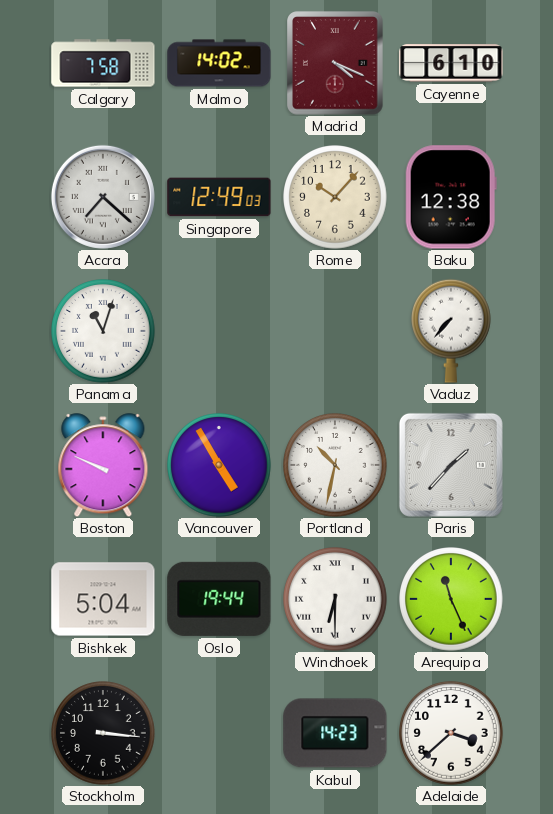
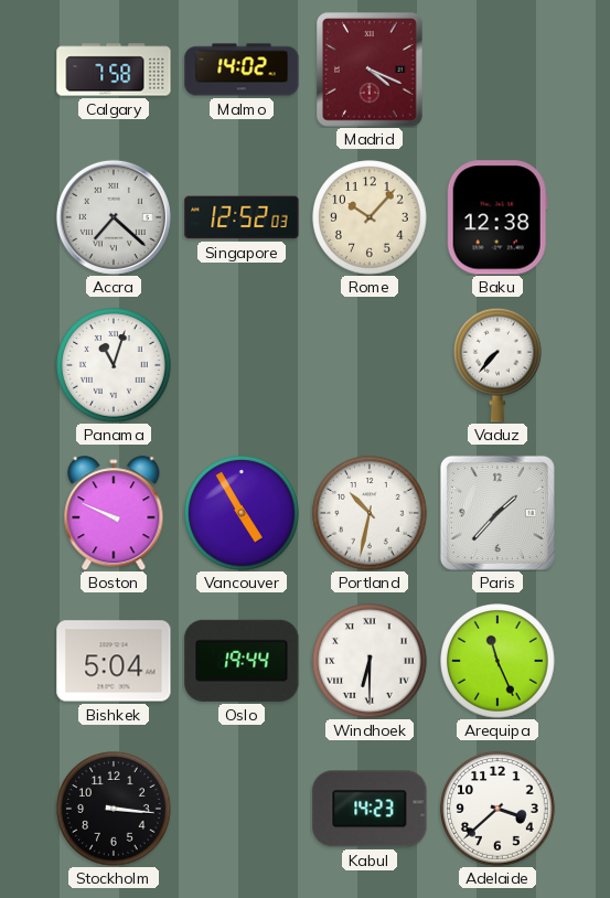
Cayenne: 6:10 -> none (451, 63)
Singapore: 12:49 -> 12:52 (242, 217)
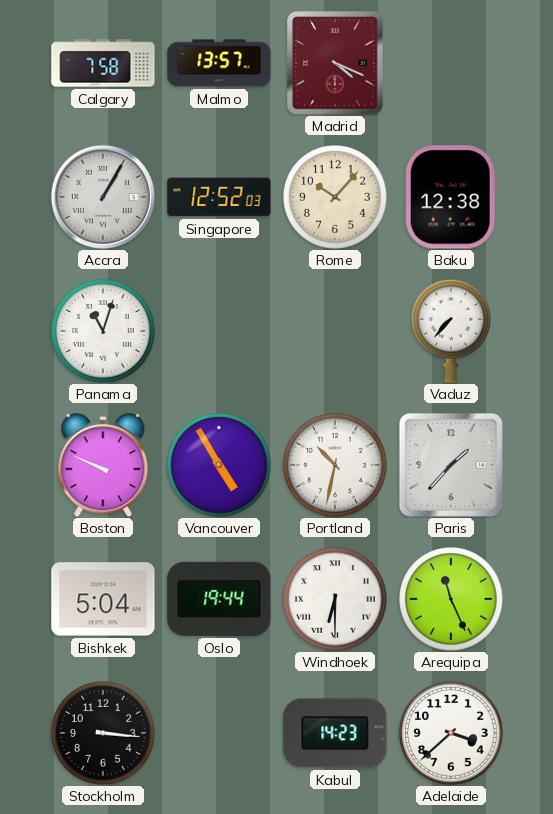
Malmo: 14:02 -> 13:57 (219, 63)
Accra: 7:22 -> 1:05 (103, 197)
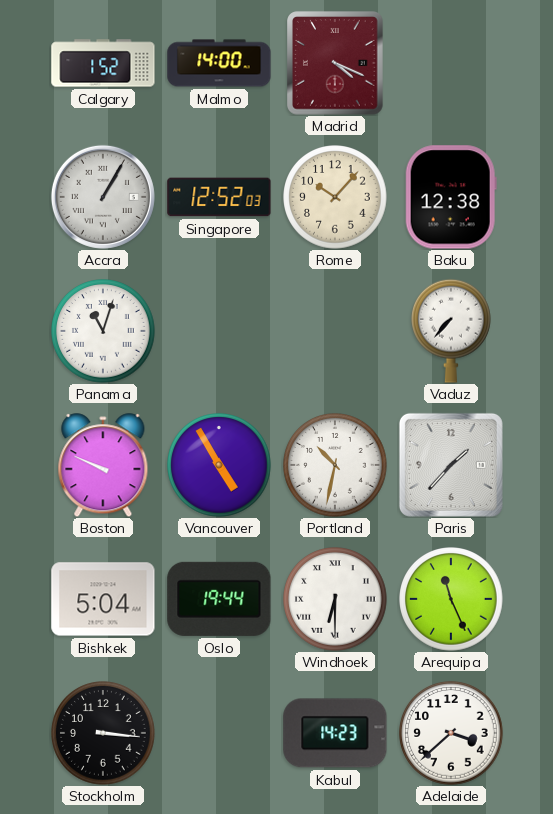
Calgary: 7:58 -> 1:52 (103, 63)
Malmo: 13:57 -> 14:00 (219, 63)
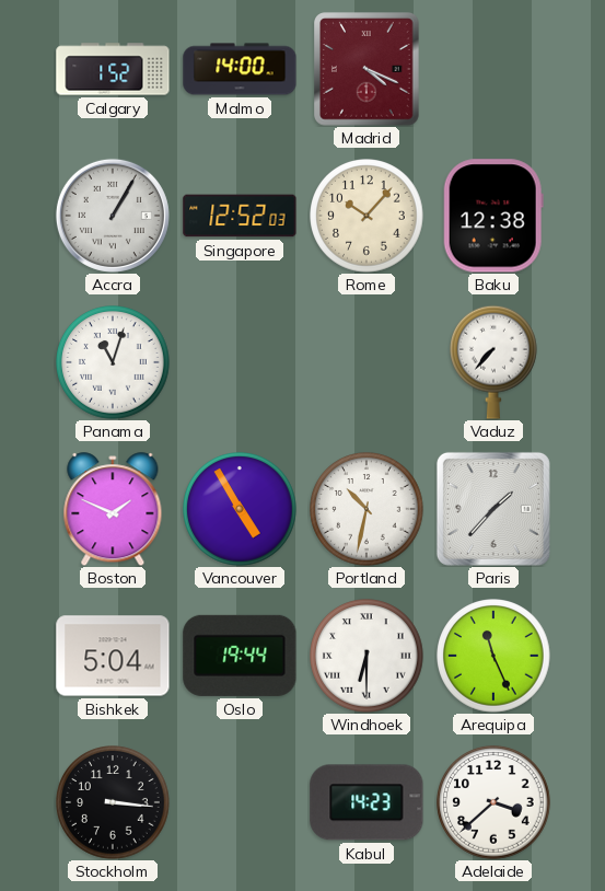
Boston: 9:49 -> 1:49 (113, 509)
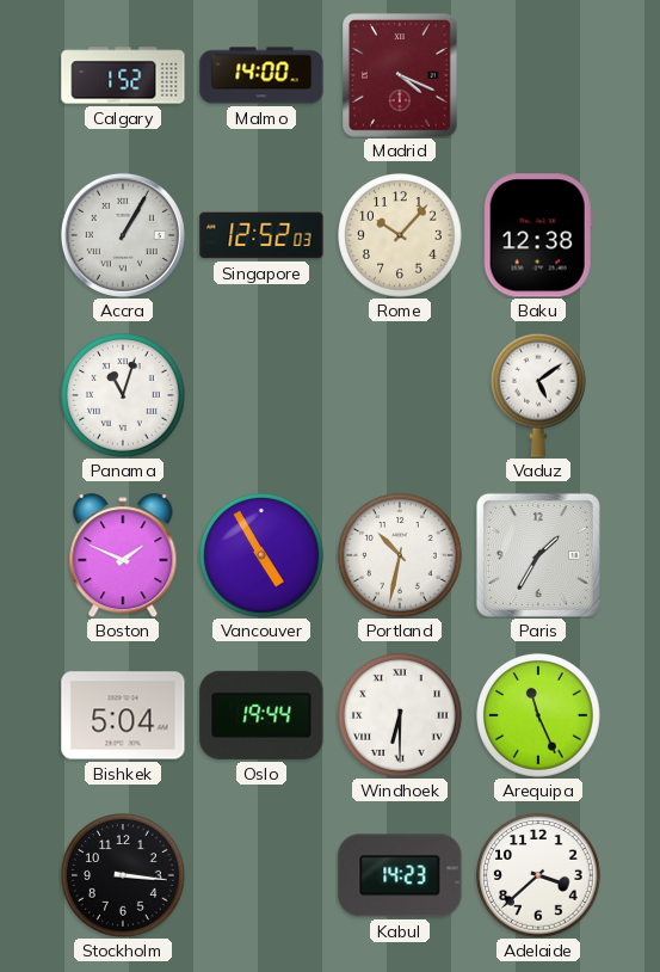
Vaduz: 7:37 -> 5:09 (539, 395)
Paris: 1:37 -> 1:35 (538, 555)
